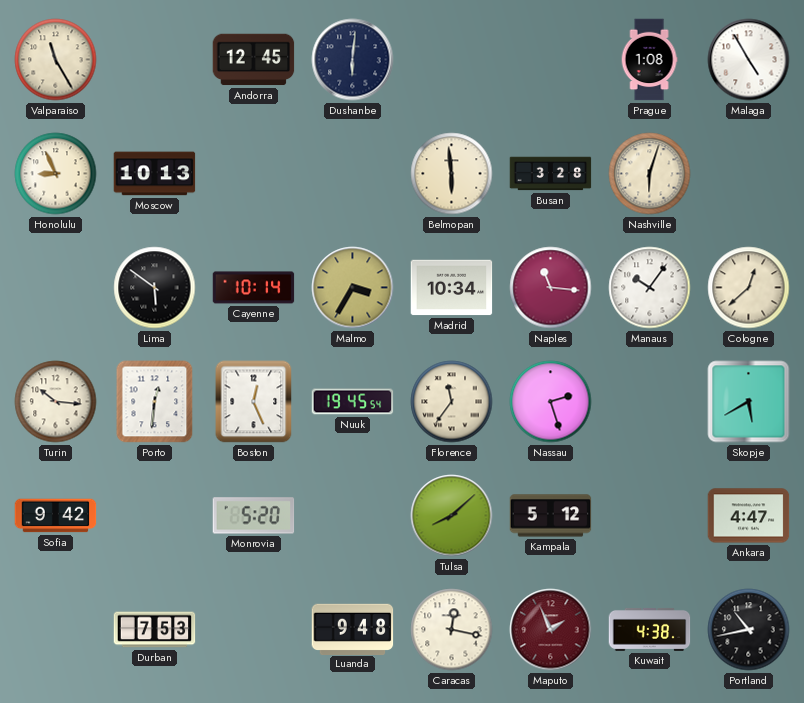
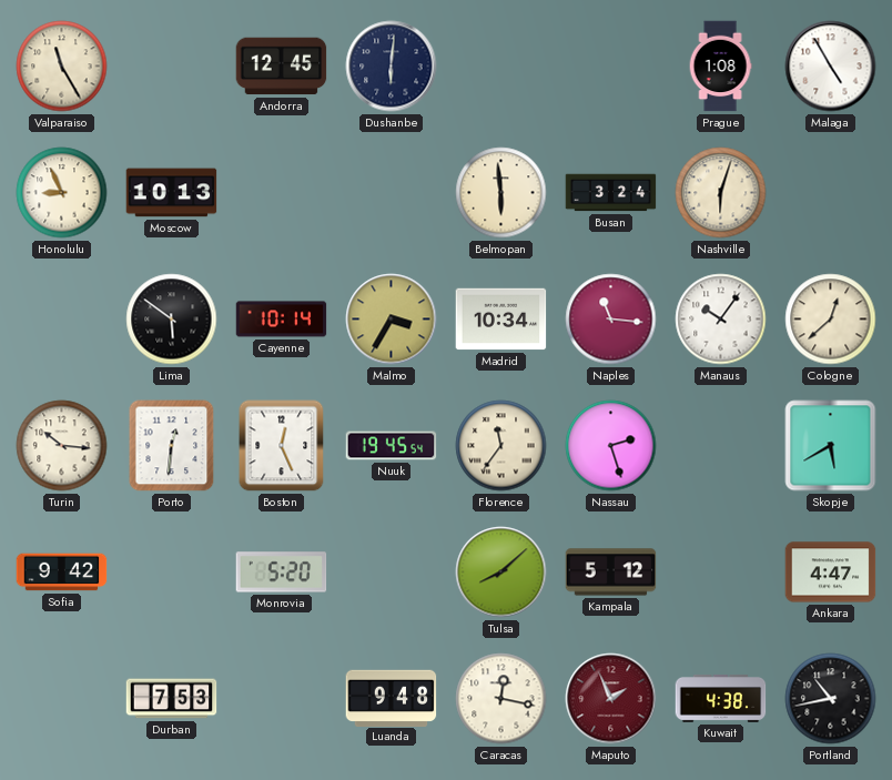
Busan: 3:28 -> 3:24 (611, 193)
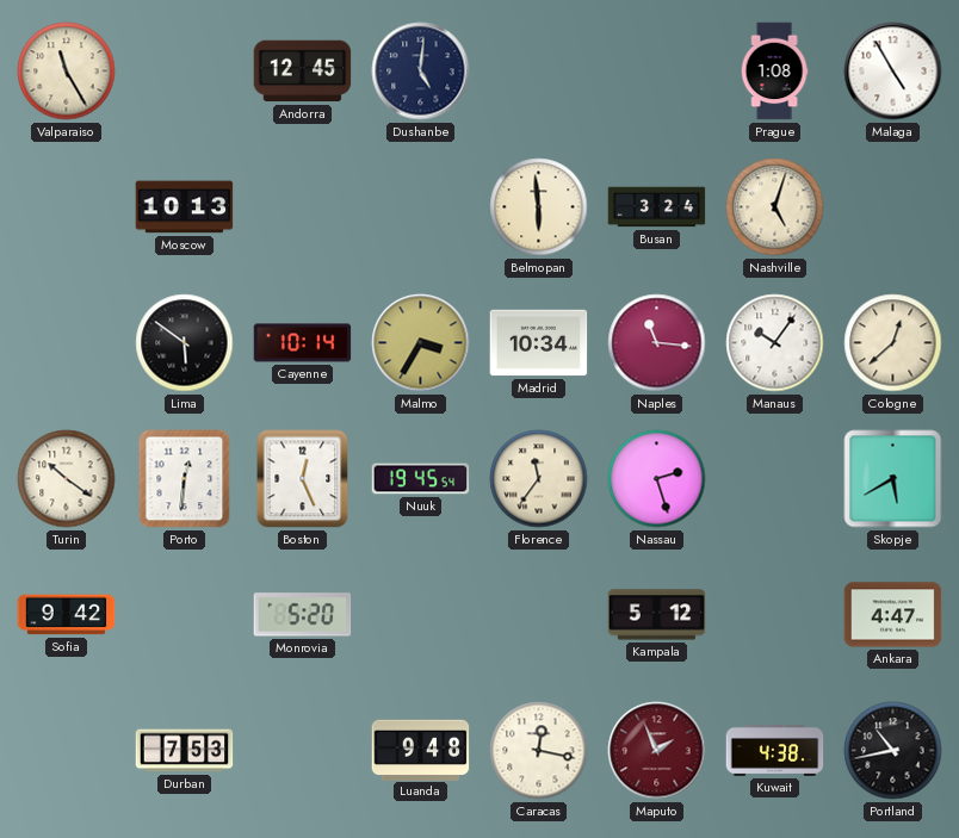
Dushanbe: 6:01 -> 5:01 (421, 72)
Honolulu: 8:56 -> none (62, 193)
Nashville: 6:03 -> 5:03 (775, 207)
Turin: 10:16 -> 10:21 (67, 479)
Tulsa: 8:08 -> none (501, 573)
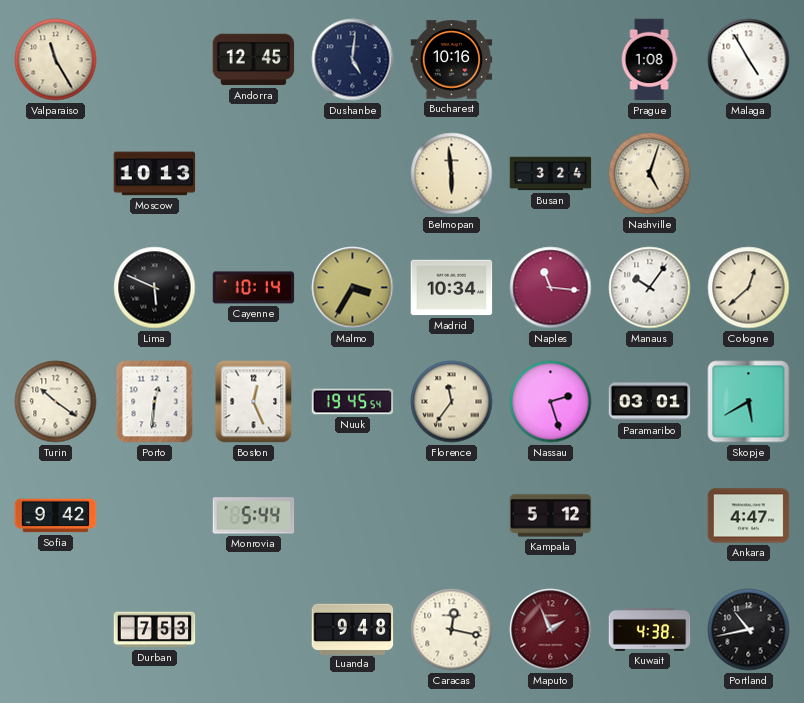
Bucharest: none -> 10:16 (452, 60)
Lima: 5:51 -> 5:49 (155, 288)
Paramaribo: none -> 03:01 (650, 402)
Monrovia: 5:20 -> 5:44 (254, 516)
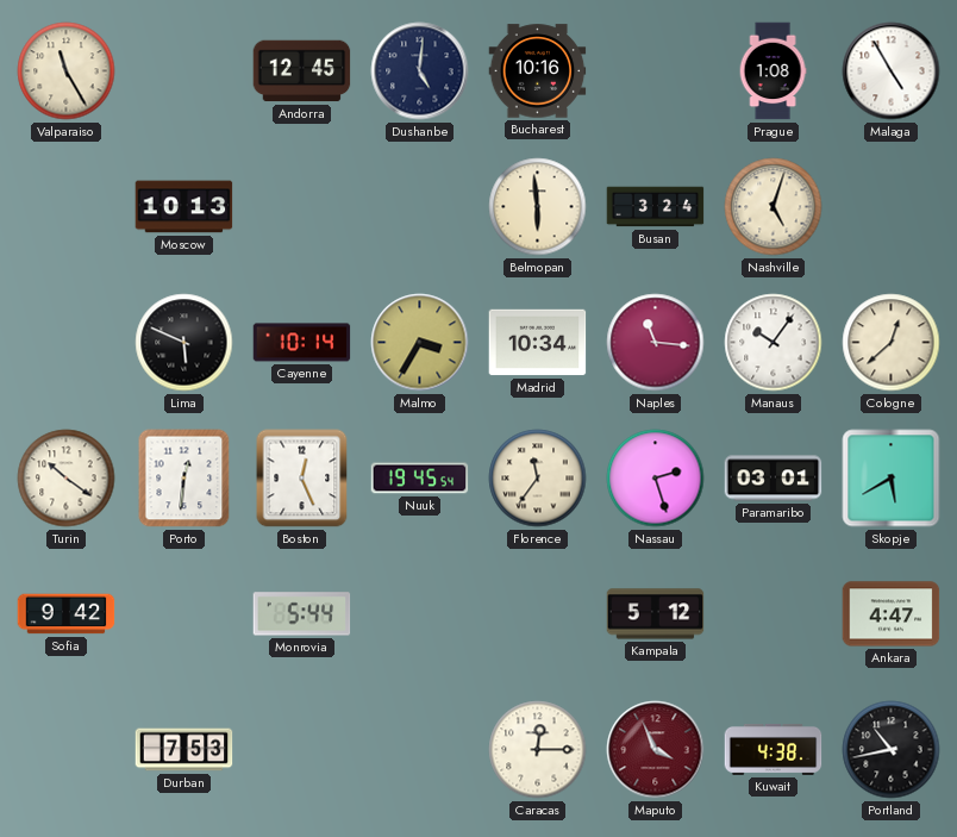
Luanda: 9:48 -> none (353, 629)
Caracas: 12:17 -> 12:15 (538, 750)
Maputo: 1:56 -> 3:56 (656, 750)
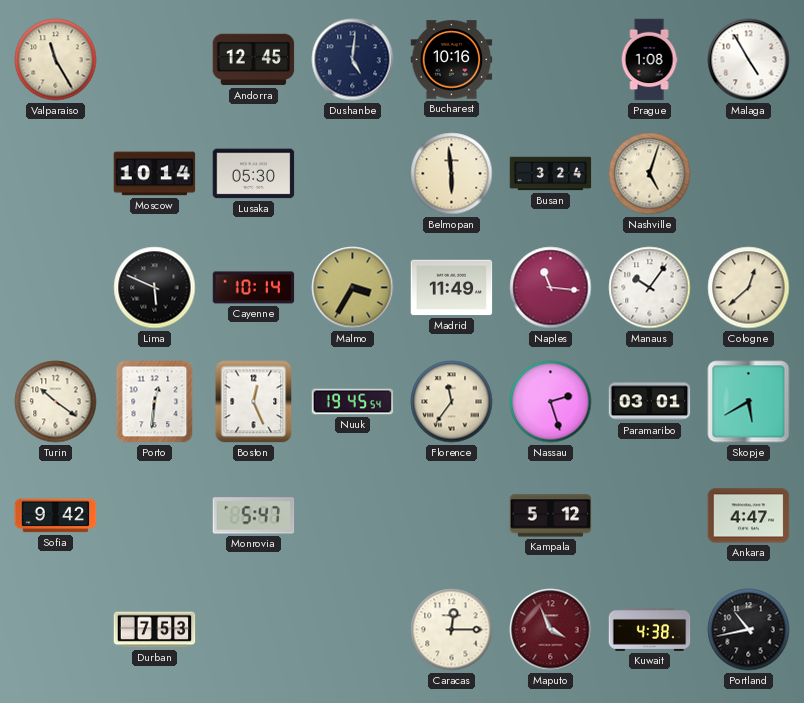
Moscow: 10:13 -> 10:14 (155, 174)
Lusaka: none -> 05:30 (254, 174)
Madrid: 10:34 -> 11:49 (452, 288)
Monrovia: 5:44 -> 5:47 (254, 516)
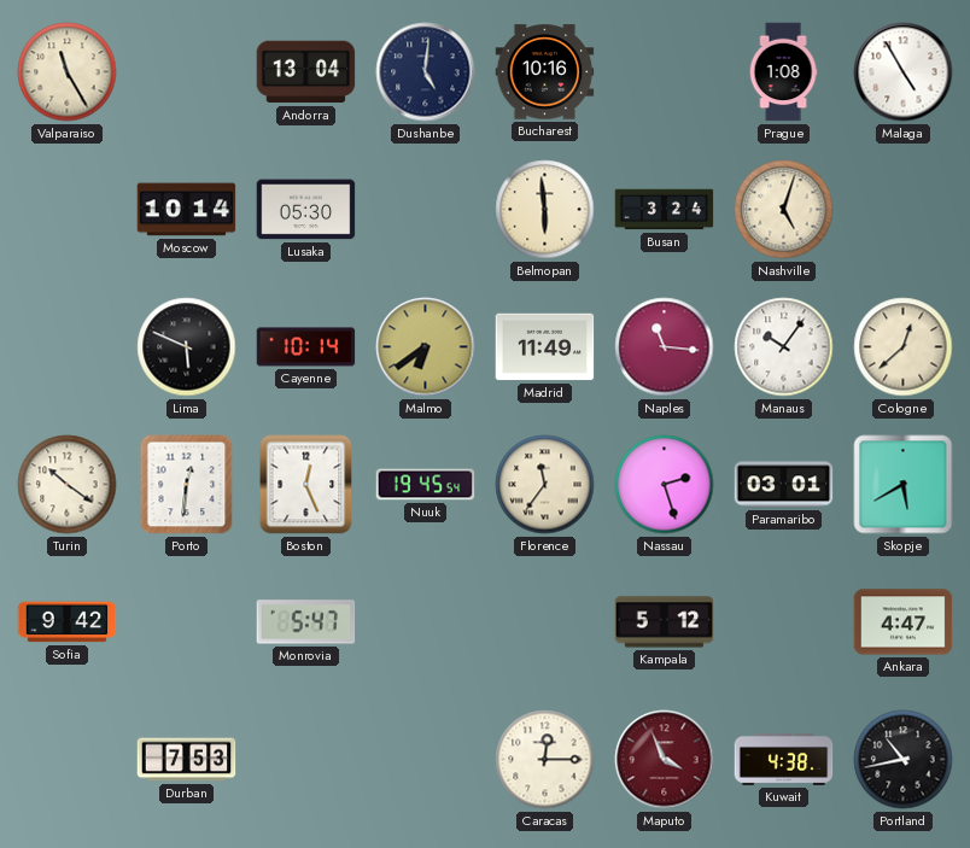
Andorra: 12:45 -> 13:04 (306, 72)
Malmo: 3:35 -> 6:39 (426, 347)
